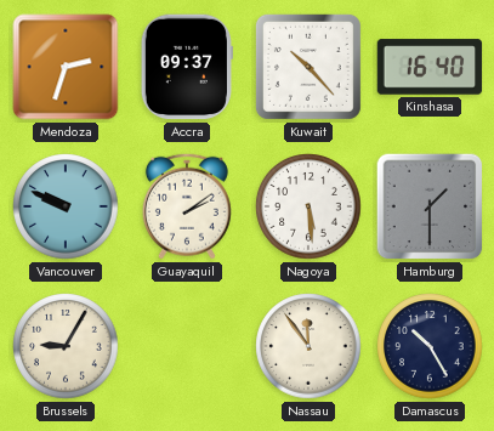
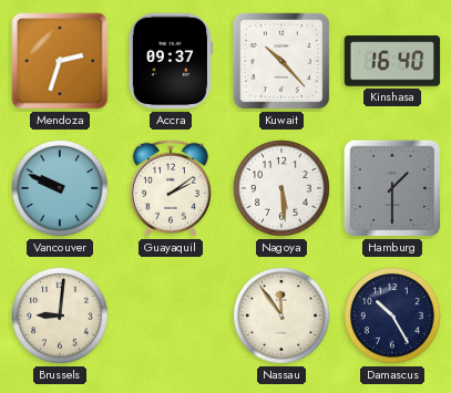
Brussels: 9:05 -> 9:01 (60, 316)
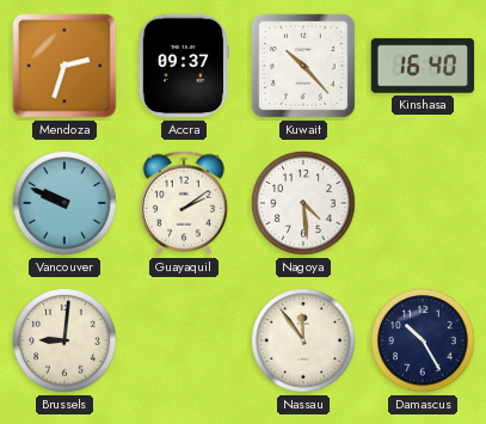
Nagoya: 5:29 -> 4:29 (303, 203)
Hamburg: 1:30 -> none (392, 188)
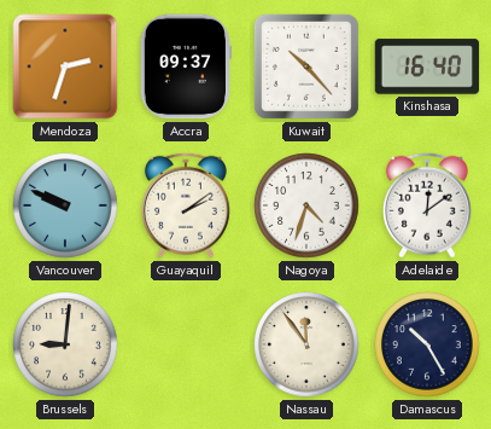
Nagoya: 4:29 -> 4:33 (306, 205)
Adelaide: none -> 12:09 (427, 205)
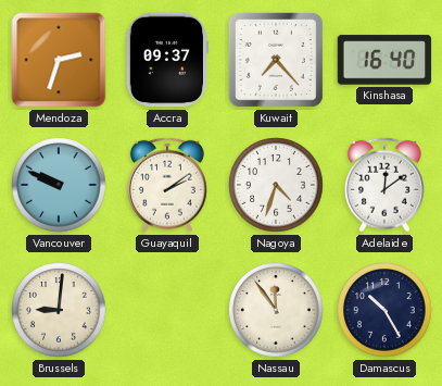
Kuwait: 10:23 -> 7:23 (276, 60)
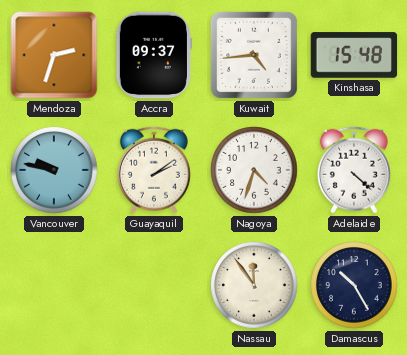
Kuwait: 7:23 -> 4:44 (254, 55)
Kinshasa: 16:40 -> 15:48 (354, 55)
Vancouver: 9:49 -> 9:47 (54, 170)
Adelaide: 12:09 -> 4:22 (354, 170)
Brussels: 9:01 -> none (59, 310)
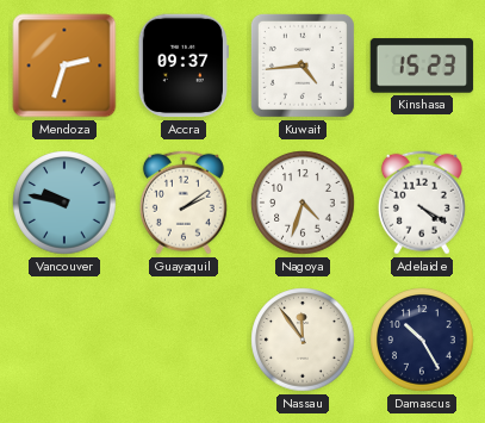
Kinshasa: 15:48 -> 15:23 (422, 66)
Adelaide: 4:22 -> 4:20 (422, 203)
